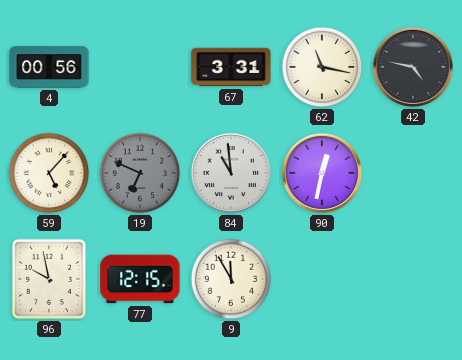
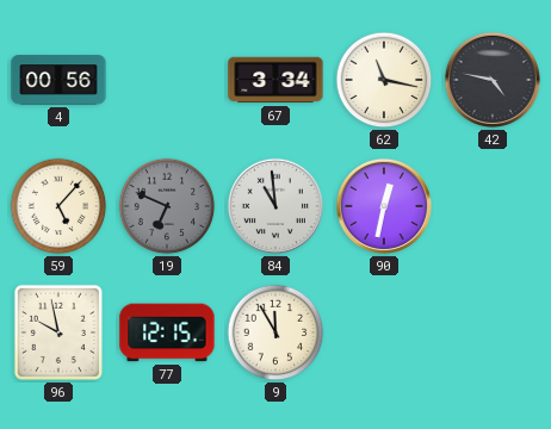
67: 3:31 -> 3:34 (275, 80)
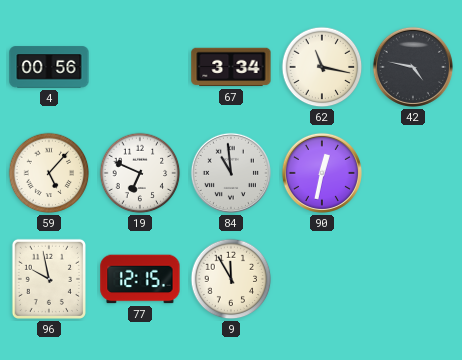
19 dial: grey -> white (140, 173)
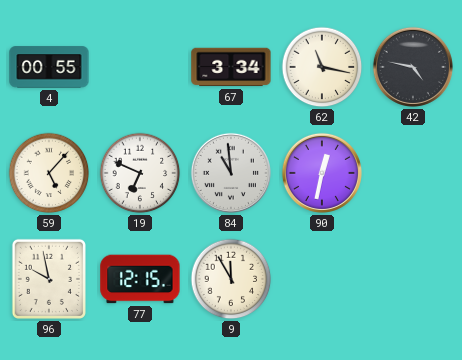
4: 00:56 -> 00:55 (49, 67)
